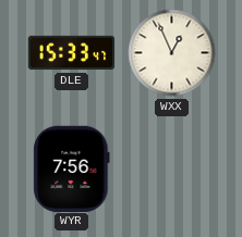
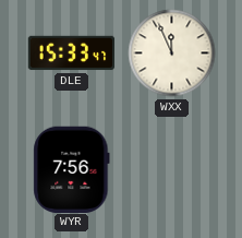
WXX: 12:56 -> 11:56 (172, 53)
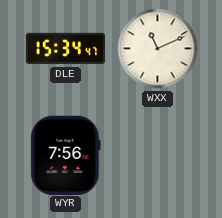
DLE: 15:33 -> 15:34 (66, 49)
WXX: 11:56 -> 11:11 (158, 49)
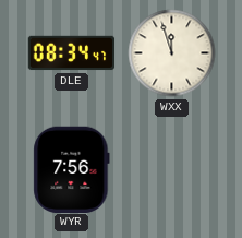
DLE: 15:34 -> 08:34 (72, 53)
WXX: 11:11 -> 11:57 (172, 53)
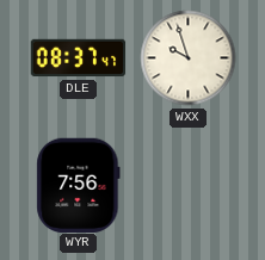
DLE: 08:34 -> 08:37 (79, 58)
WXX: 11:57 -> 9:57 (189, 58)
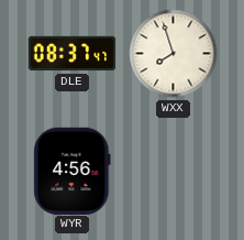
WXX: 9:57 -> 7:57 (174, 54)
WYR: 7:56 -> 4:56 (73, 171)
